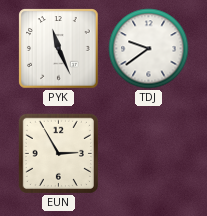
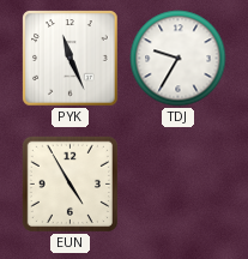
TDJ: 9:39 -> 9:35 (179, 59)
EUN: 2:55 -> 4:55 (69, 183)
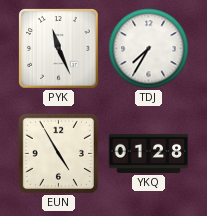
TDJ: 9:35 -> 7:35 (149, 49)
YKQ: none -> 01:28 (149, 153)
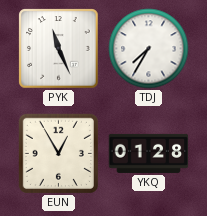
EUN: 4:55 -> 12:55 (58, 153)
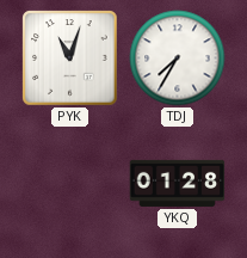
PYK: 11:26 -> 11:03 (70, 59)
EUN: 12:55 -> none (58, 153)
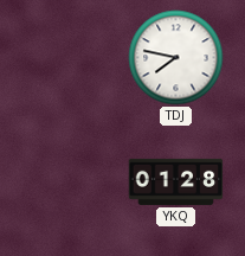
PYK: 11:03 -> none (70, 59)
TDJ: 7:35 -> 7:47 (176, 58)
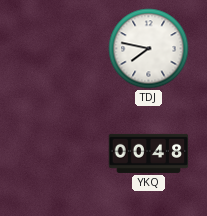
YKQ: 01:28 -> 00:48 (149, 153)
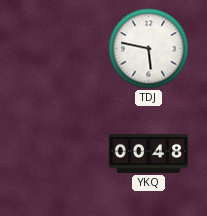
TDJ: 7:47 -> 5:47 (149, 49)
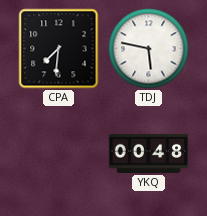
CPA: none -> 7:31 (59, 49)
